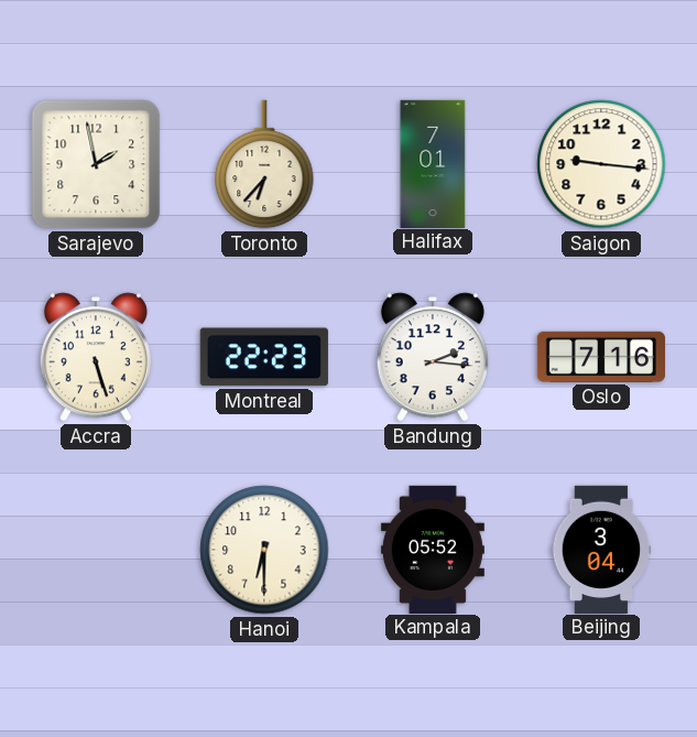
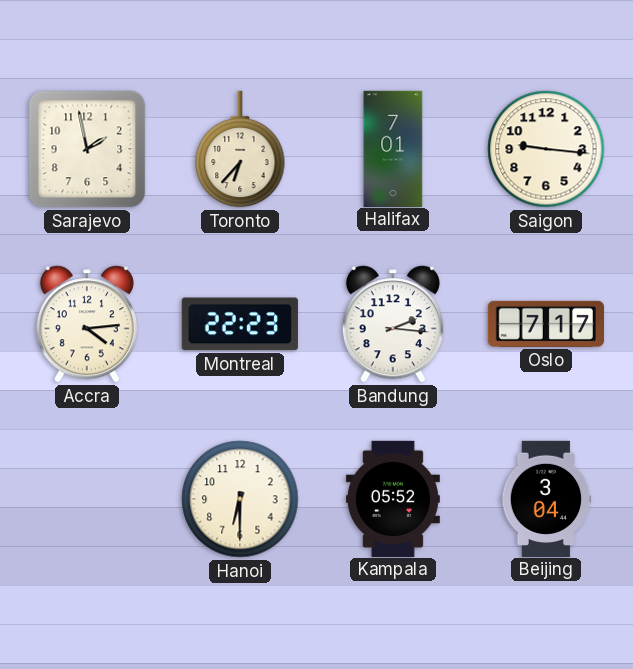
Accra: 5:27 -> 4:14 (87, 324)
Oslo: 7:16 -> 7:17 (545, 324)
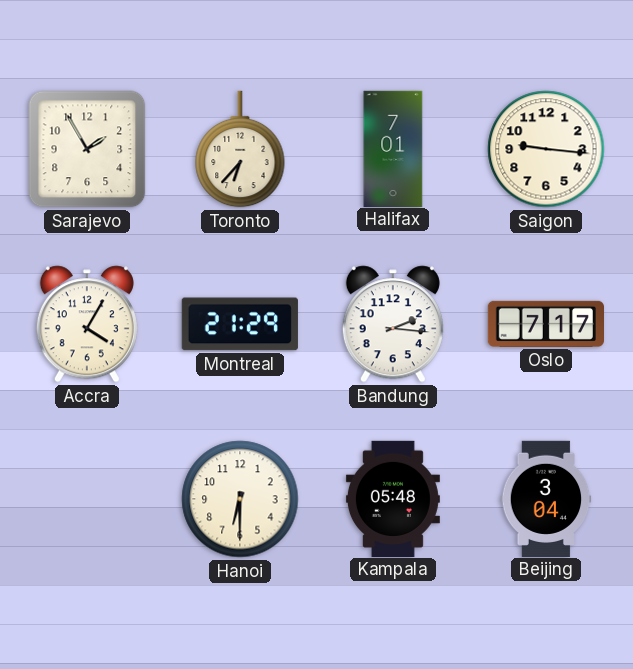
Sarajevo: 1:58 -> 1:55 (87, 149)
Accra: 4:14 -> 4:05 (87, 324)
Montreal: 22:23 -> 21:29 (240, 324)
Kampala: 05:52 -> 05:48 (393, 498)
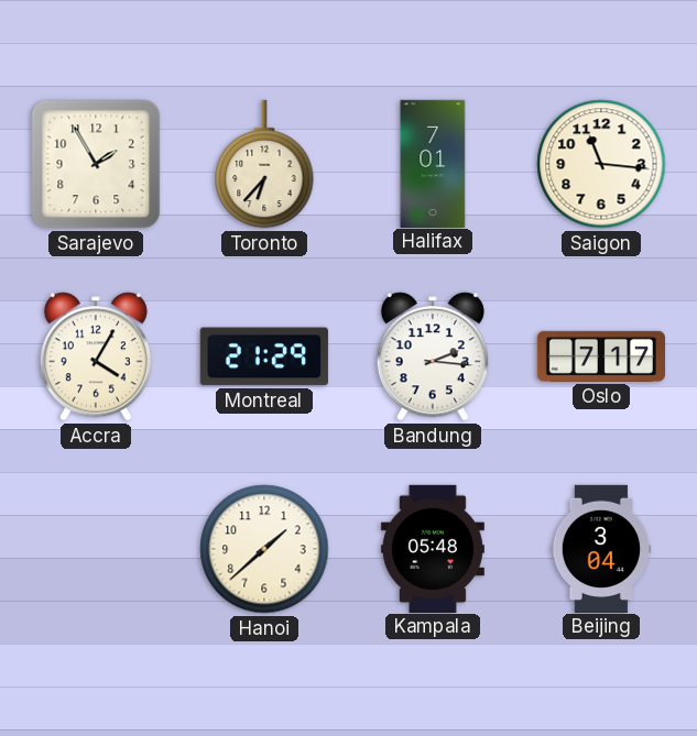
Saigon: 9:16 -> 11:16 (601, 164)
Hanoi: 6:30 -> 1:38 (264, 549)
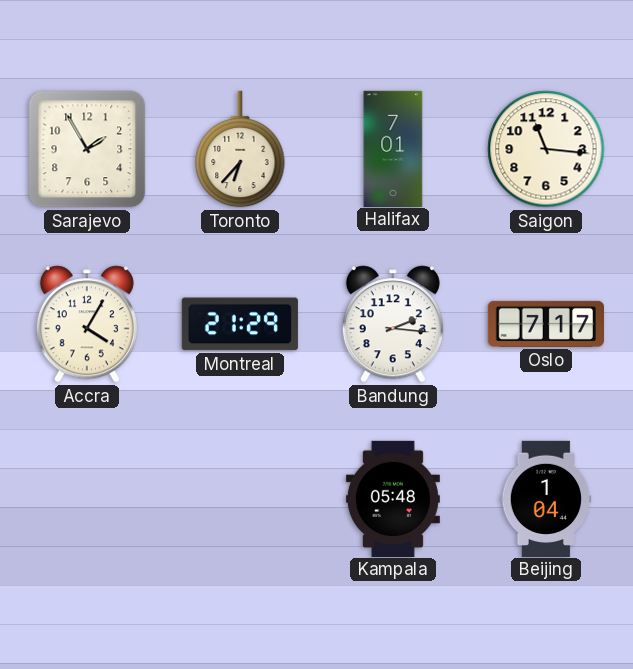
Hanoi: 1:38 -> none (264, 549)
Beijing: 3:04 -> 1:04 (546, 498)
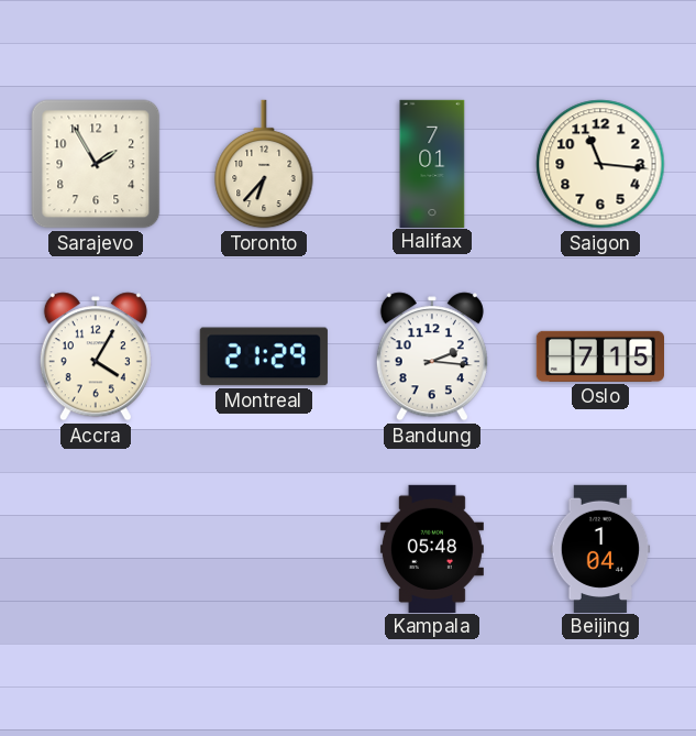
Oslo: 7:17 -> 7:15 (599, 356)
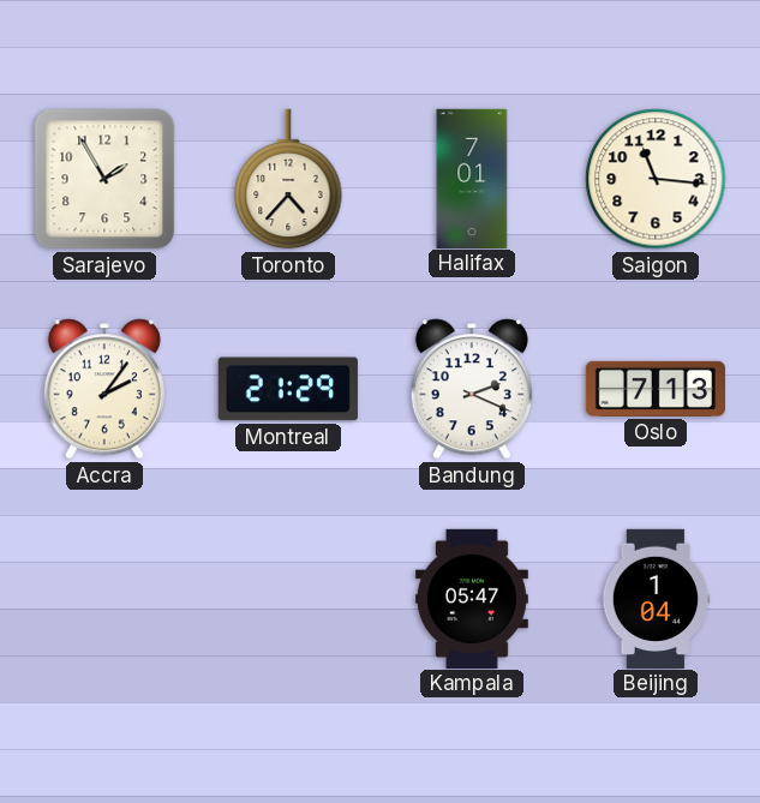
Toronto: 6:37 -> 4:37 (288, 179)
Accra: 4:05 -> 2:06 (104, 389)
Bandung: 2:16 -> 2:19 (472, 389)
Oslo: 7:15 -> 7:13 (654, 389)
Kampala: 05:48 -> 05:47 (472, 598)
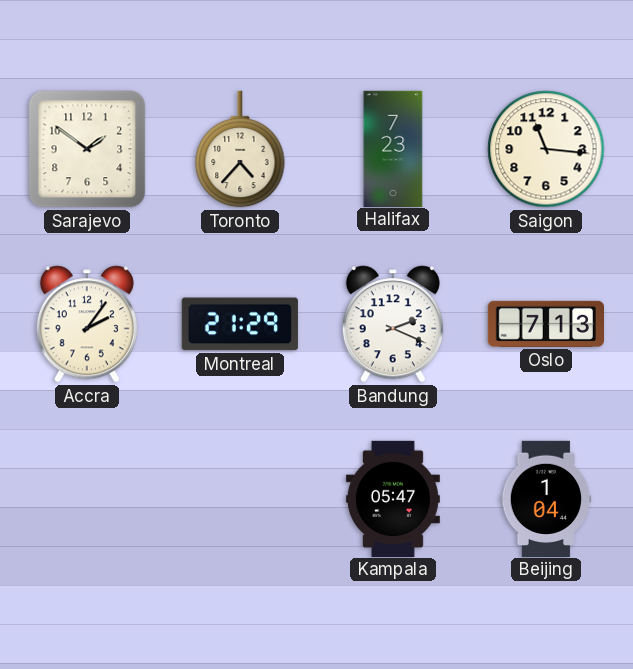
Sarajevo: 1:55 -> 1:51 (87, 149)
Halifax: 7:01 -> 7:23 (393, 148)
